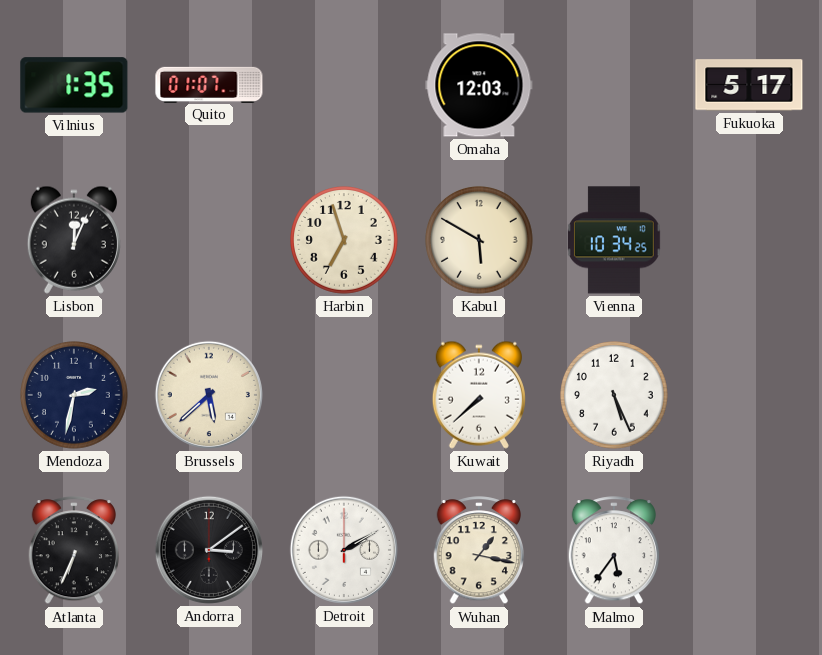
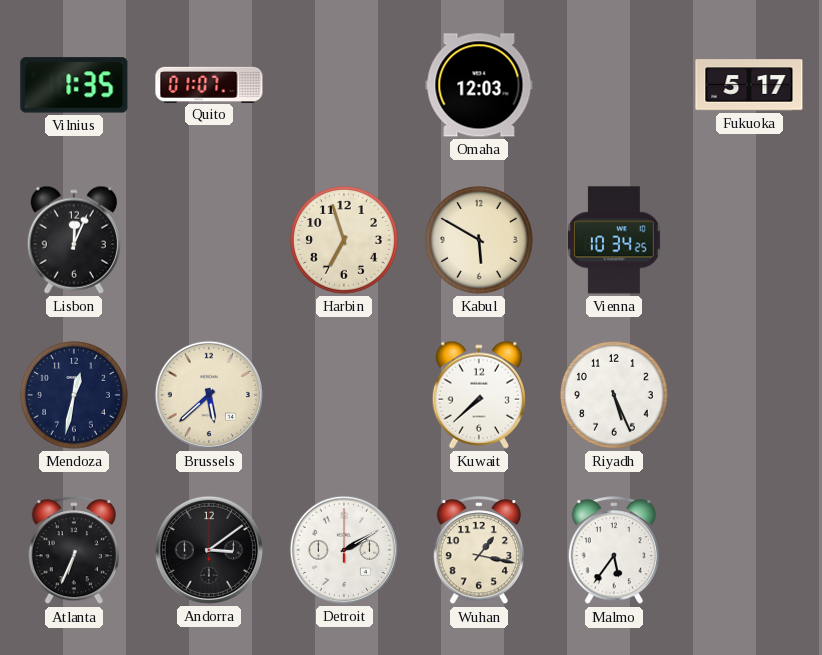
Mendoza: 2:32 -> 12:32 (75, 396)
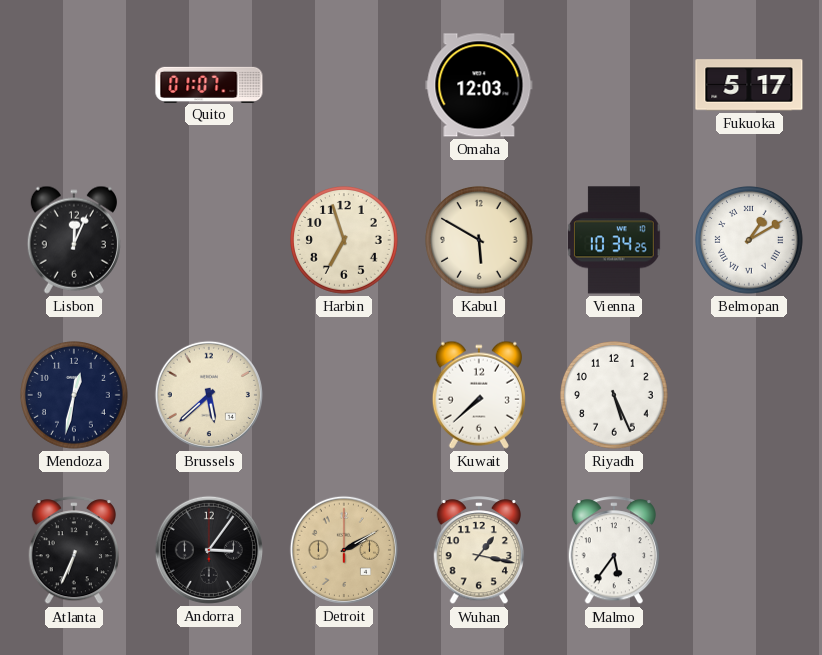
Vilnius: 1:35 -> none (74, 85)
Belmopan: none -> 1:10 (750, 241)
Andorra: 3:09 -> 3:06 (209, 550)
Detroit dial: white -> champagne (344, 550)
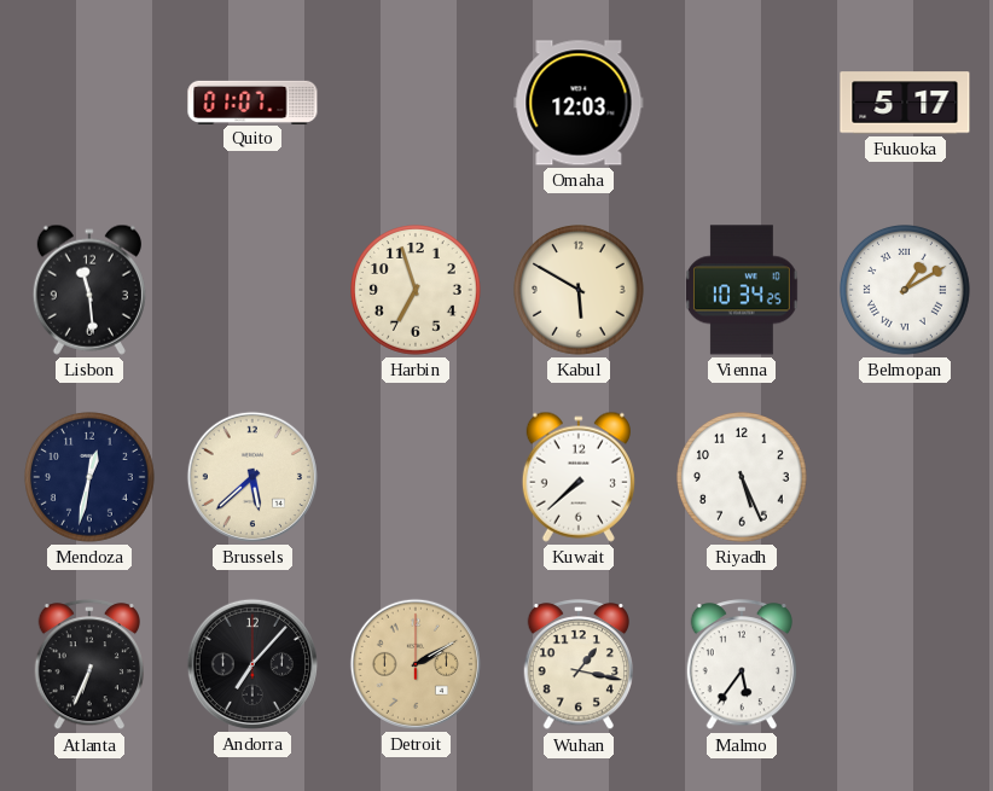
Lisbon: 12:04 -> 11:29 (89, 290)
Andorra: 3:06 -> 7:07 (252, 664)
